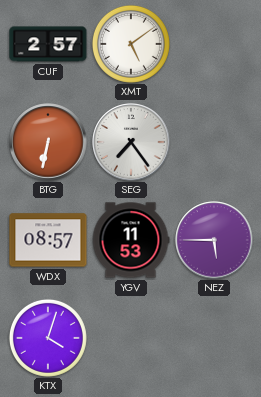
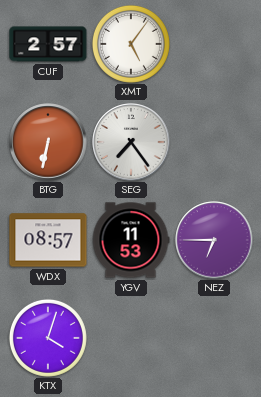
XMT: 5:09 -> 5:06 (131, 44)
NEZ: 5:45 -> 6:45 (214, 240)
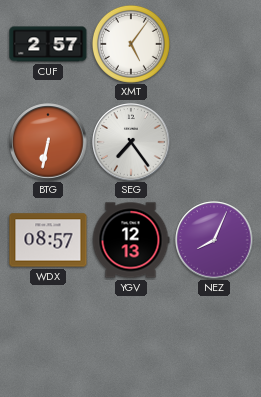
YGV: 11:53 -> 12:13 (131, 240)
NEZ: 6:45 -> 8:04 (214, 240)
KTX: 4:03 -> none (48, 338)
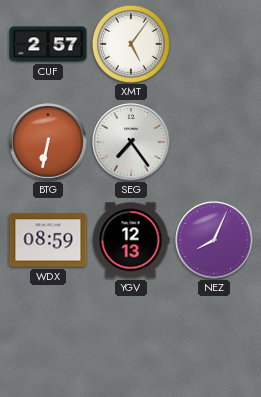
WDX: 08:57 -> 08:59 (48, 240)
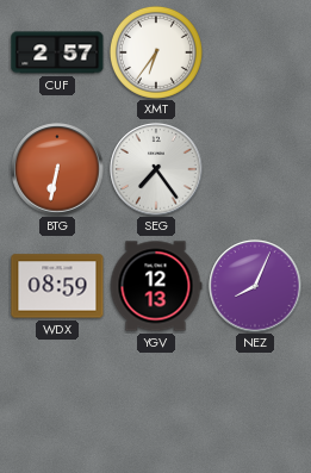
XMT: 5:06 -> 6:36 (156, 52)
